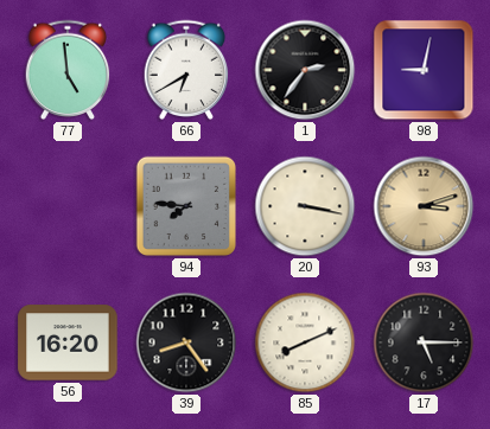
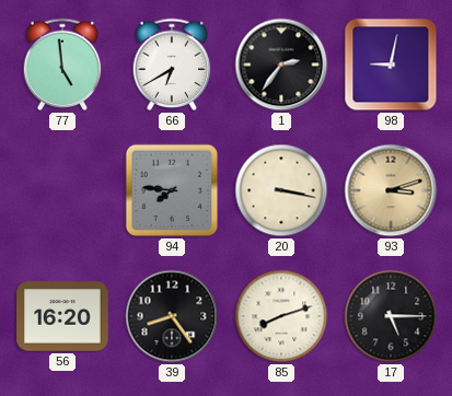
85: 8:11 -> 8:12 (281, 316)
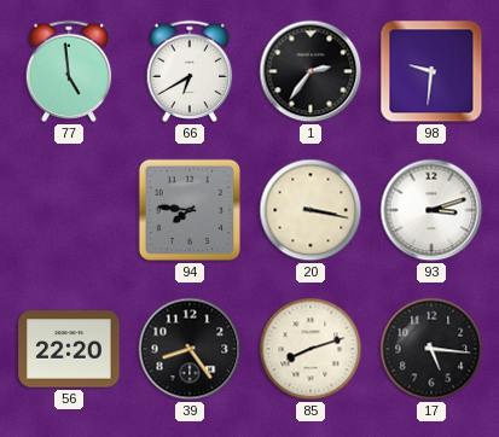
98: 9:02 -> 9:31 (431, 71)
93 dial: champagne -> white (431, 210)
56: 16:20 -> 22:20 (69, 349)
17: 5:15 -> 5:16 (431, 349)
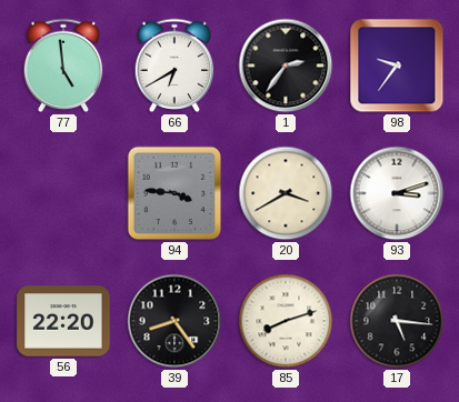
98: 9:31 -> 9:36 (397, 66)
94: 7:46 -> 3:46 (174, 193)
20: 3:17 -> 3:40 (286, 193)
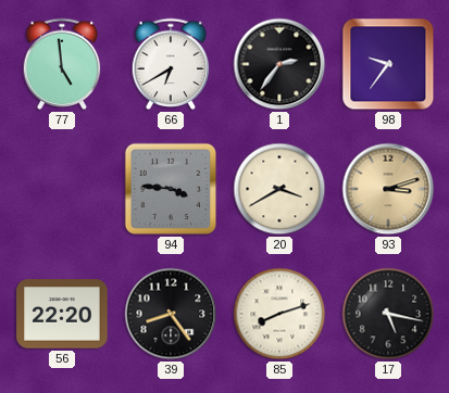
93 dial: white -> champagne (388, 189)
17: 5:16 -> 5:17 (388, 314)
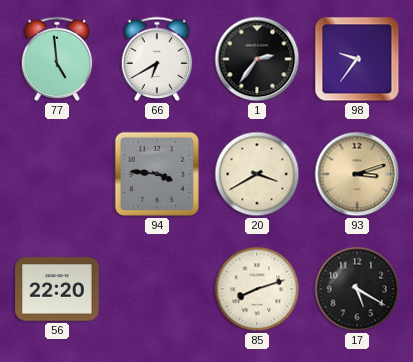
39: 8:24 -> none (171, 314)
17: 5:17 -> 5:20 (357, 289)
